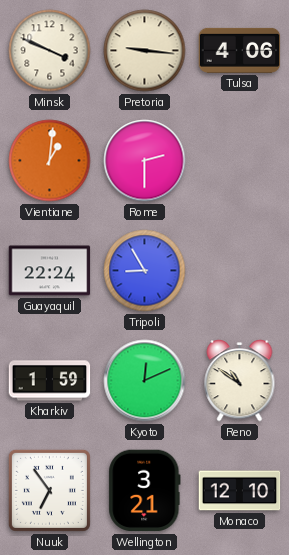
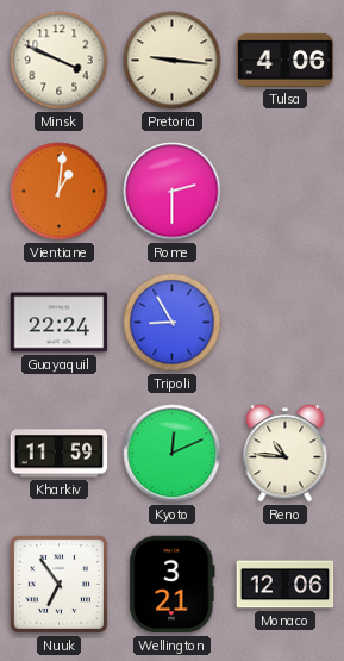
Kharkiv: 1:59 -> 11:59 (60, 454)
Reno: 10:51 -> 10:46 (286, 454)
Monaco: 12:10 -> 12:06 (286, 585)
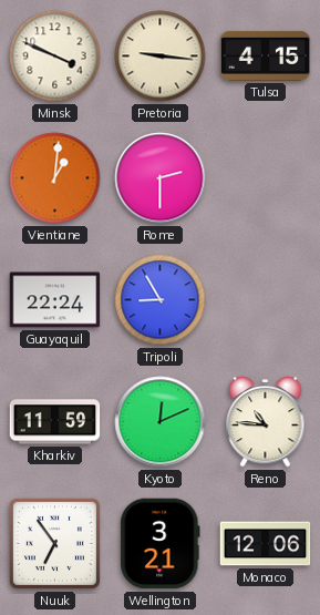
Tulsa: 4:06 -> 4:15 (266, 55)
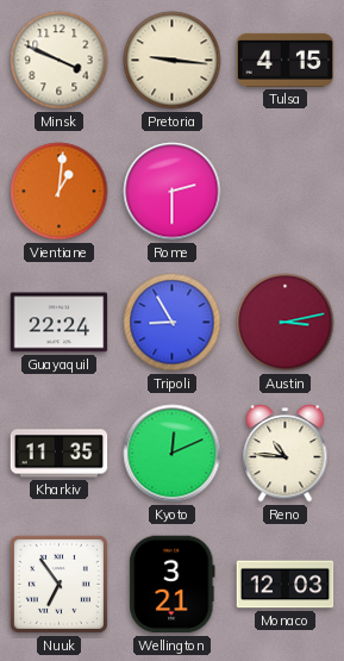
Austin: none -> 3:13 (286, 323)
Kharkiv: 11:59 -> 11:35 (60, 454)
Monaco: 12:06 -> 12:03 (286, 585)
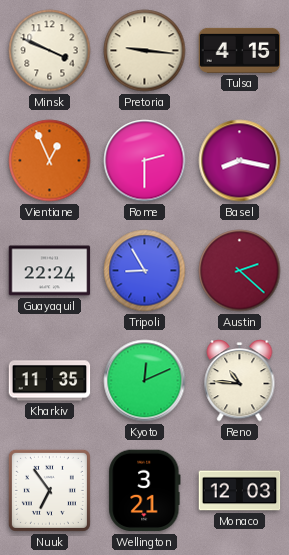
Vientiane: 1:01 -> 12:56 (50, 161)
Basel: none -> 8:17 (240, 161)
Austin: 3:13 -> 2:22 (240, 271)
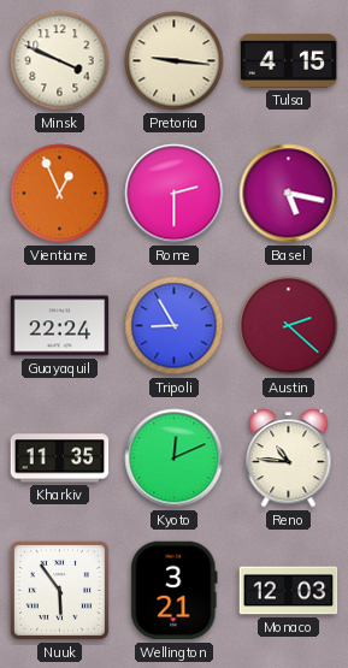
Basel: 8:17 -> 5:17 (289, 194)
Nuuk: 6:54 -> 5:54 (59, 590)
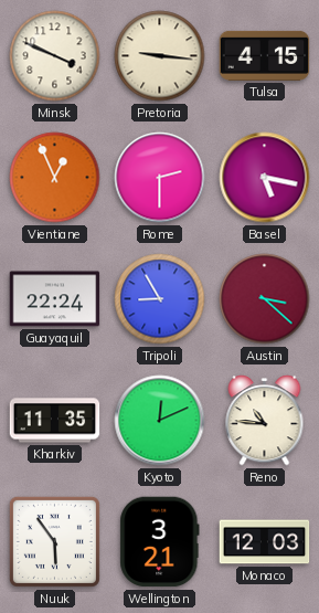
Austin: 2:22 -> 3:22 (265, 299)
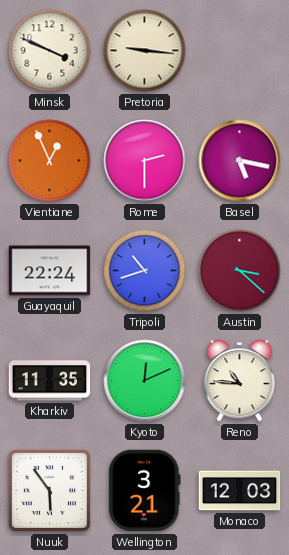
Tulsa: 4:15 -> none (265, 55)
Tripoli: 8:55 -> 10:42 (145, 271)
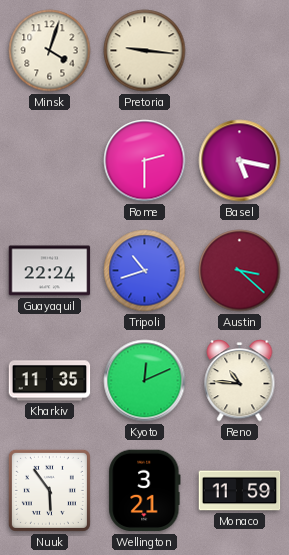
Minsk: 3:49 -> 4:03 (50, 51)
Vientiane: 12:56 -> none (50, 161)
Monaco: 12:03 -> 11:59 (240, 491)
